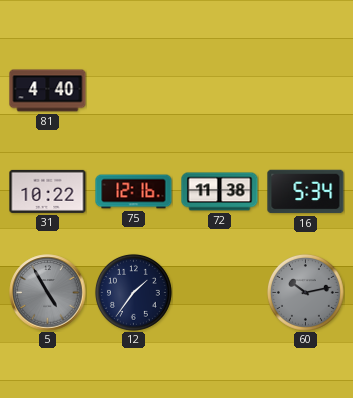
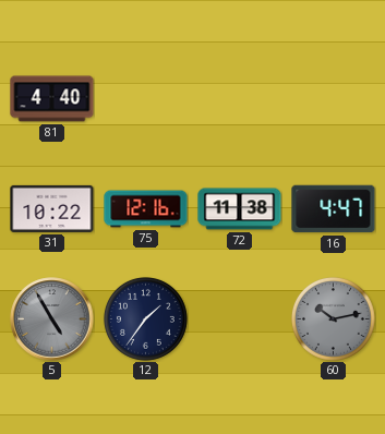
16: 5:34 -> 4:47 (334, 209)
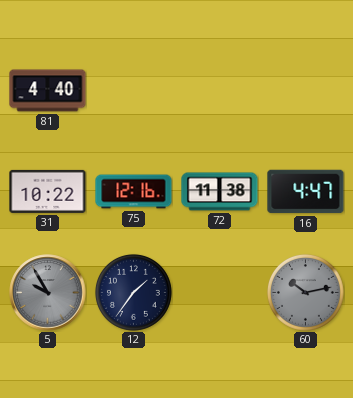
5: 4:55 -> 9:55 (48, 293)
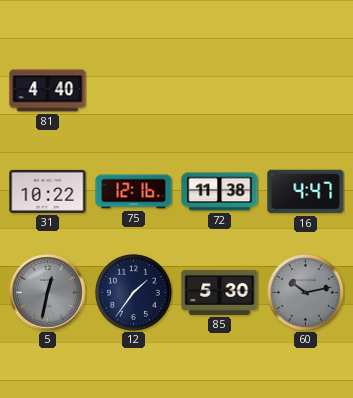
5: 9:55 -> 12:32 (48, 293)
85: none -> 5:30 (220, 292)
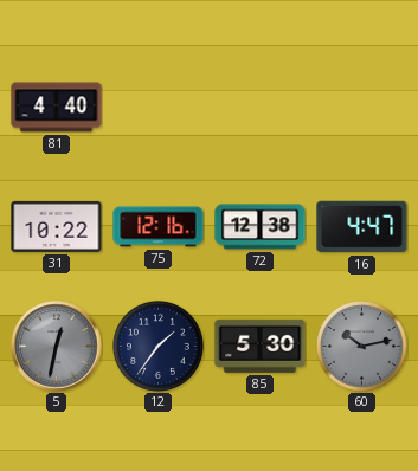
72: 11:38 -> 12:38 (261, 227)
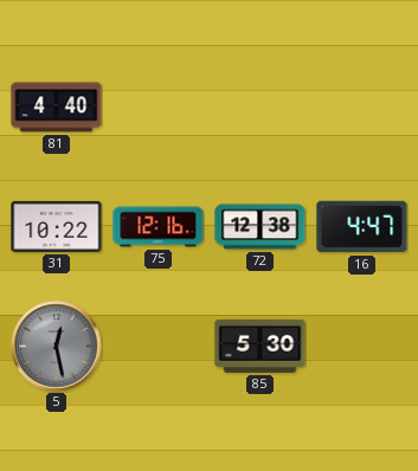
5: 12:32 -> 12:28 (57, 347)
12: 1:36 -> none (159, 347)
60: 10:13 -> none (362, 347)
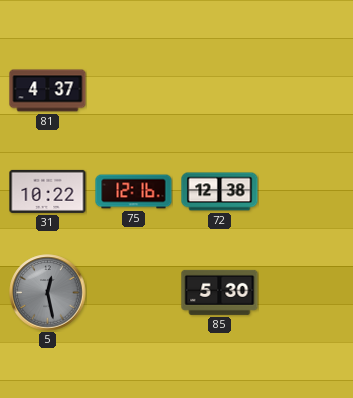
81: 4:40 -> 4:37 (48, 91)
16: 4:47 -> none (362, 227)
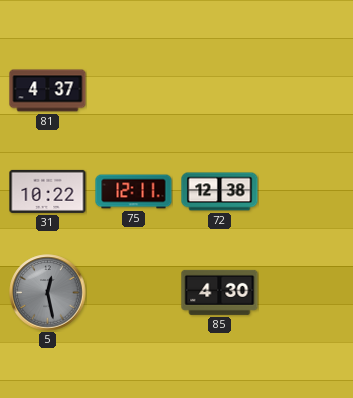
75: 12:16 -> 12:11 (134, 192)
85: 5:30 -> 4:30 (220, 292)
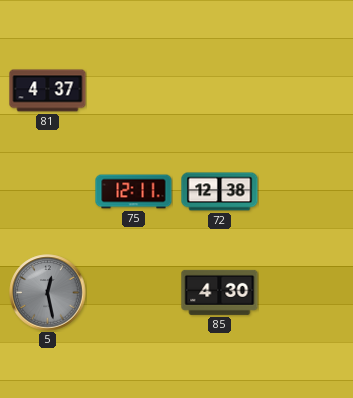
31: 10:22 -> none (48, 191)
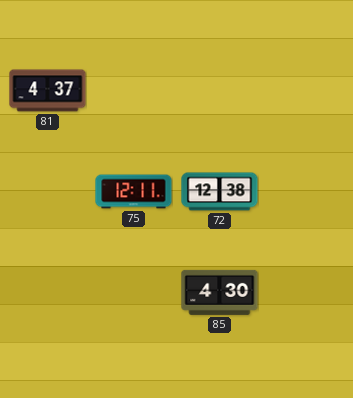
5: 12:28 -> none (48, 293)
